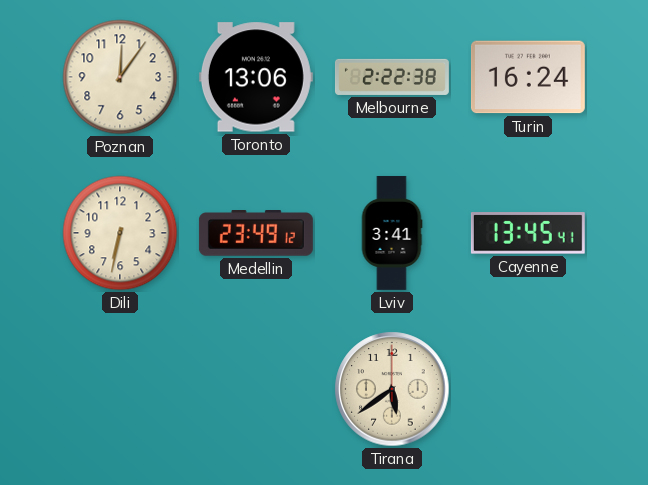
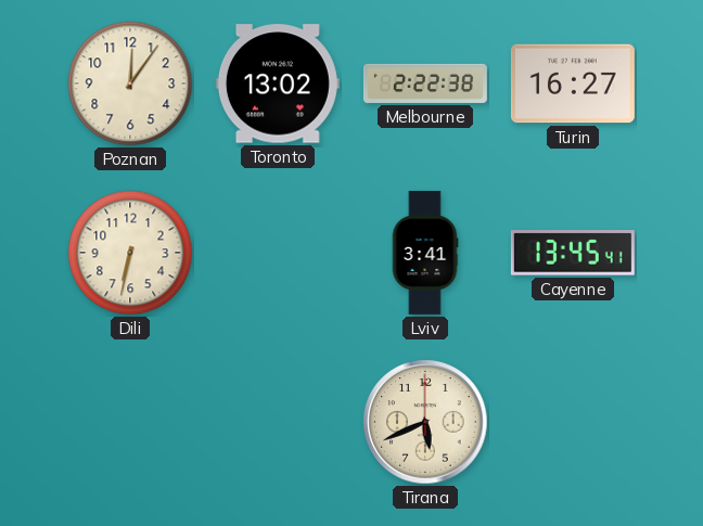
Toronto: 13:06 -> 13:02 (278, 84)
Turin: 16:24 -> 16:27 (573, 84)
Medellin: 23:49 -> none (256, 233)
Tirana: 5:39 -> 5:41 (425, 422)
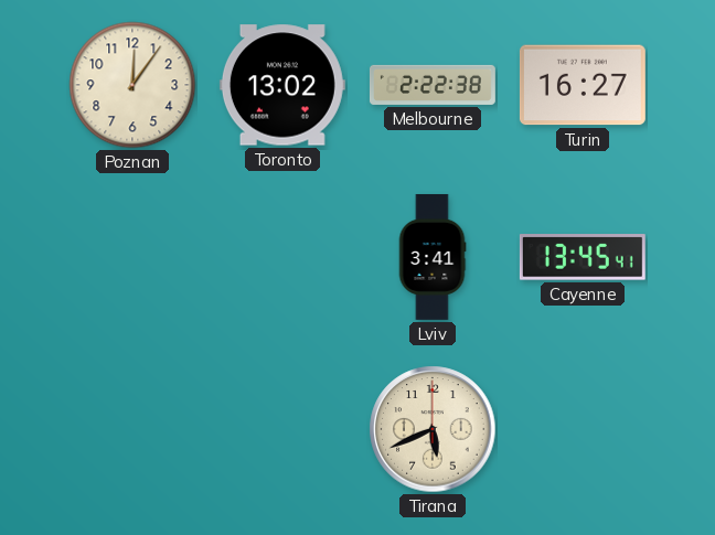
Dili: 6:32 -> none (130, 253)
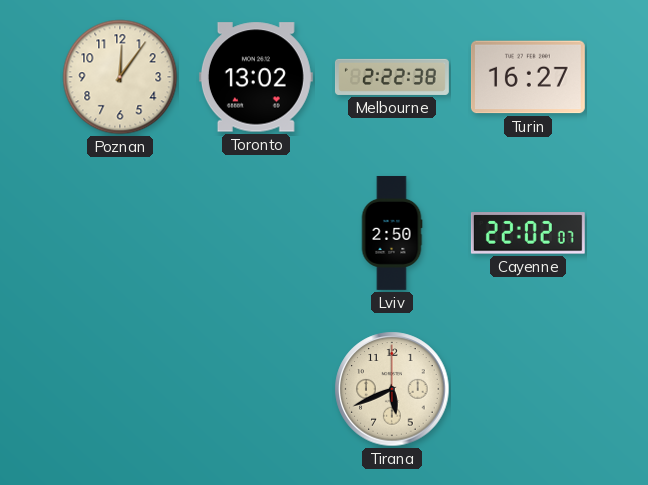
Lviv: 3:41 -> 2:50 (392, 233)
Cayenne: 13:45 -> 22:02 (528, 233)
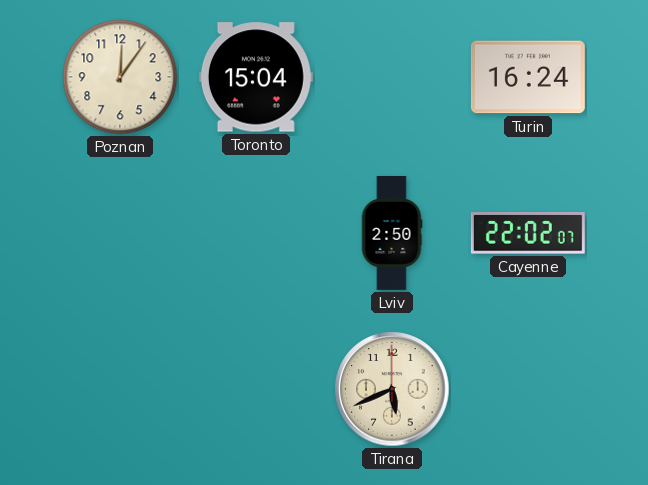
Toronto: 13:02 -> 15:04 (256, 77)
Melbourne: 2:22 -> none (392, 77)
Turin: 16:27 -> 16:24 (528, 77)
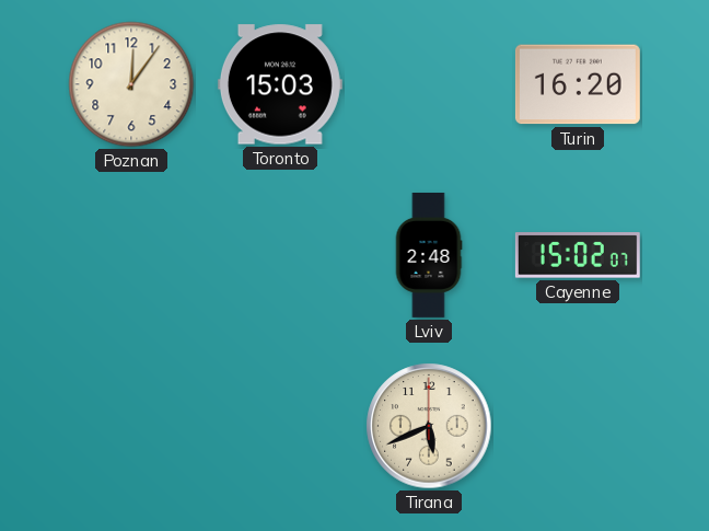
Toronto: 15:04 -> 15:03 (280, 84)
Turin: 16:24 -> 16:20 (578, 84)
Lviv: 2:50 -> 2:48 (429, 255)
Cayenne: 22:02 -> 15:02 (578, 255)
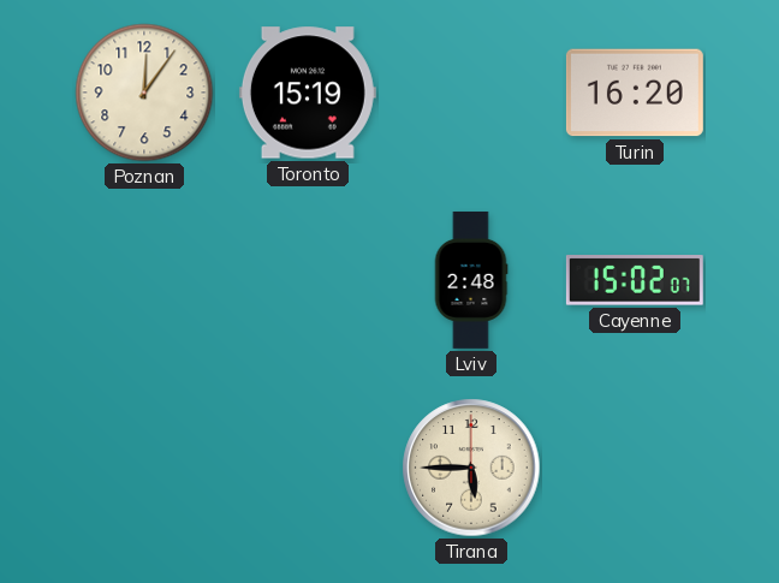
Toronto: 15:03 -> 15:19 (308, 93)
Tirana: 5:41 -> 5:45 (471, 468)
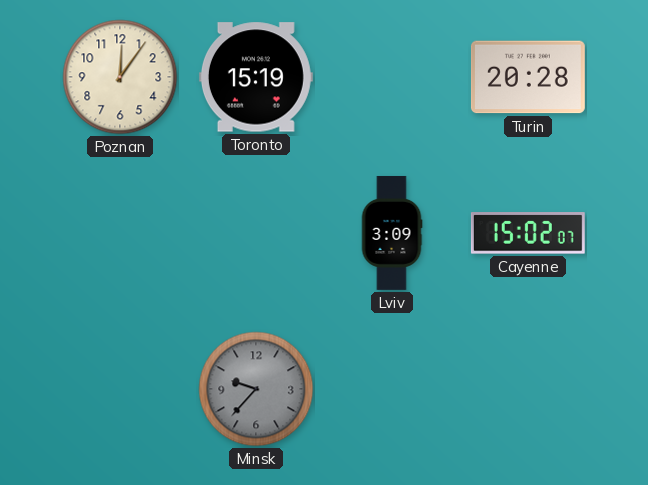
Turin: 16:20 -> 20:28 (528, 77)
Lviv: 2:48 -> 3:09 (392, 233)
Minsk: none -> 9:37 (256, 389)
Tirana: 5:45 -> none (471, 468)
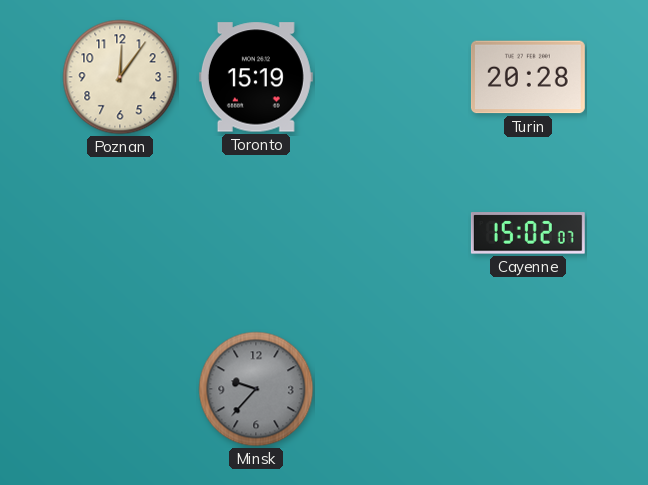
Lviv: 3:09 -> none (392, 233)
